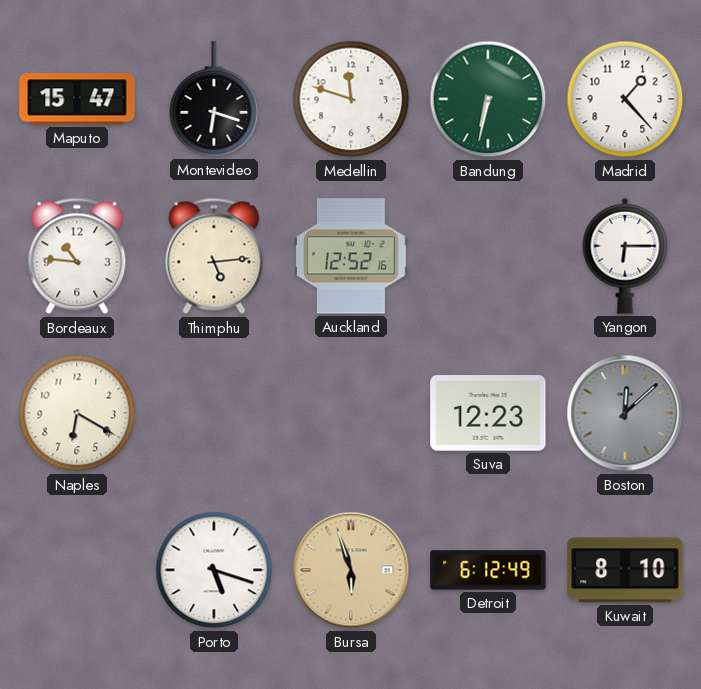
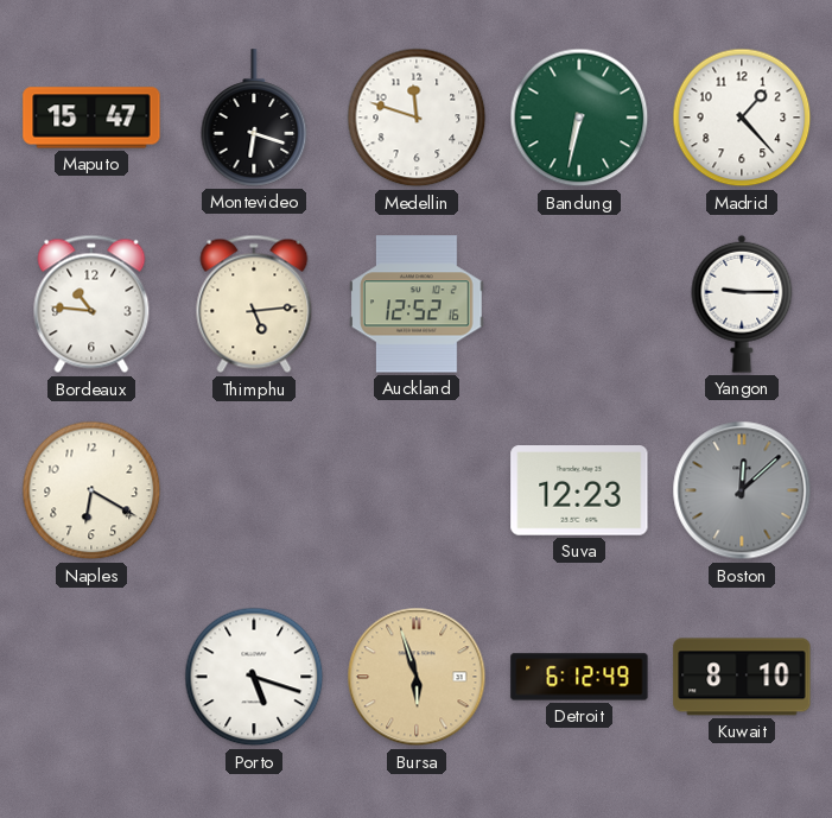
Yangon: 6:15 -> 9:15 (742, 304)
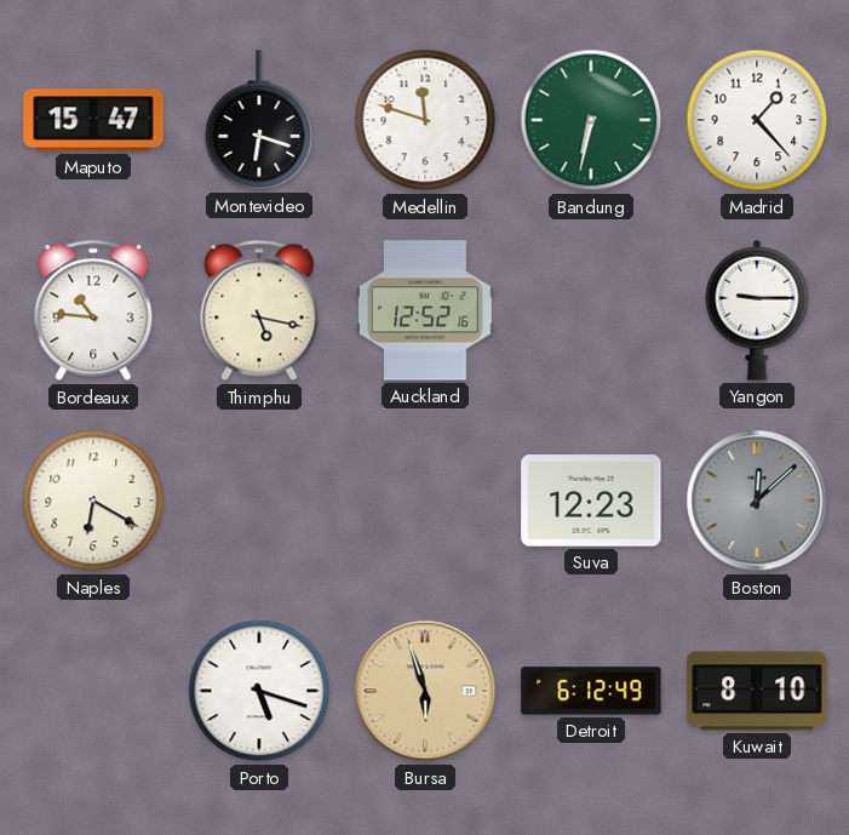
Thimphu: 5:14 -> 5:17 (259, 310)
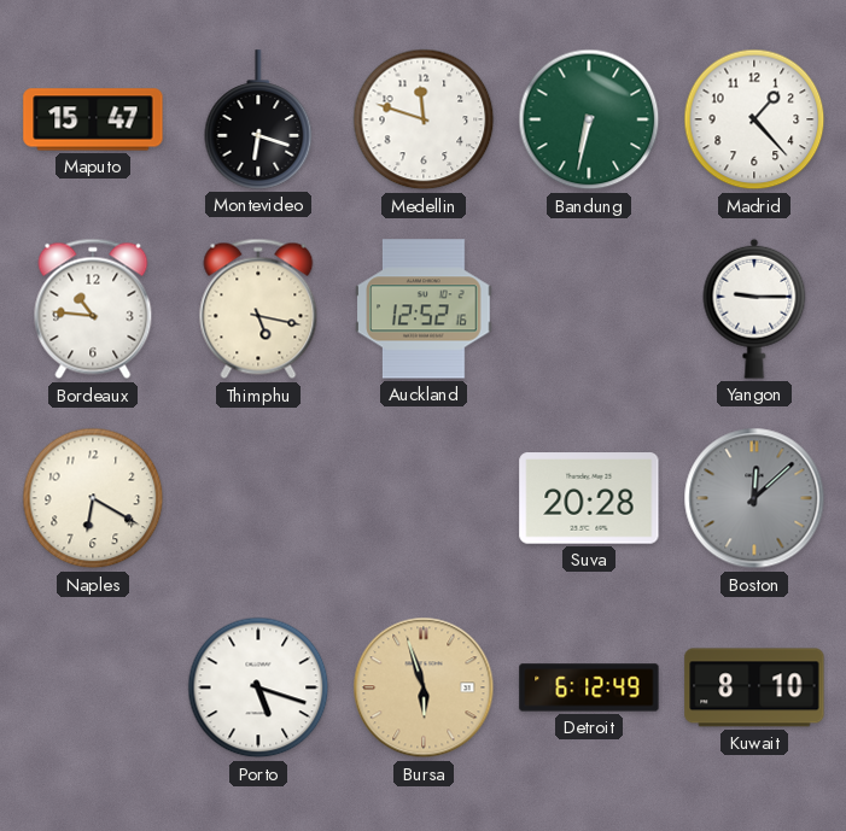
Suva: 12:23 -> 20:28 (589, 498)
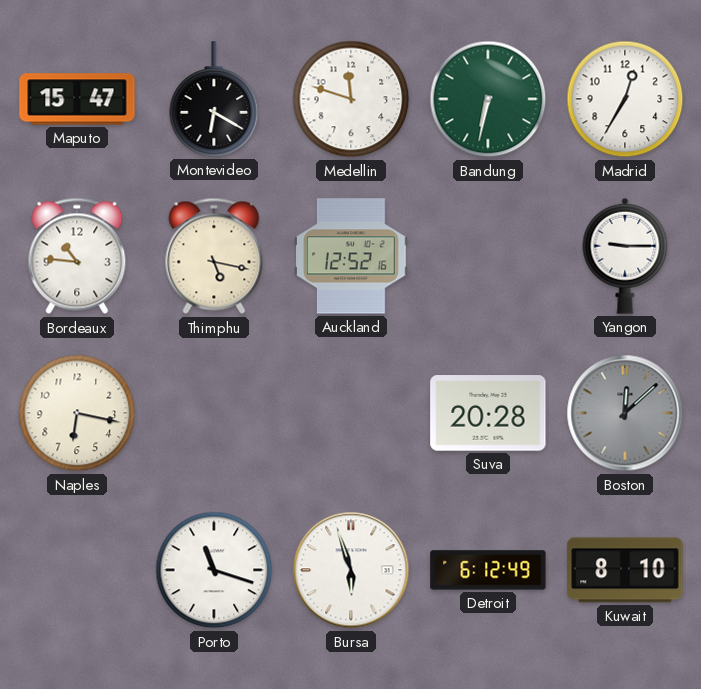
Montevideo: 6:18 -> 6:20 (214, 99)
Madrid: 1:23 -> 12:35 (625, 99)
Naples: 6:20 -> 6:17 (77, 413)
Porto: 5:18 -> 11:18 (214, 570)
Bursa dial: champagne -> white (351, 570)
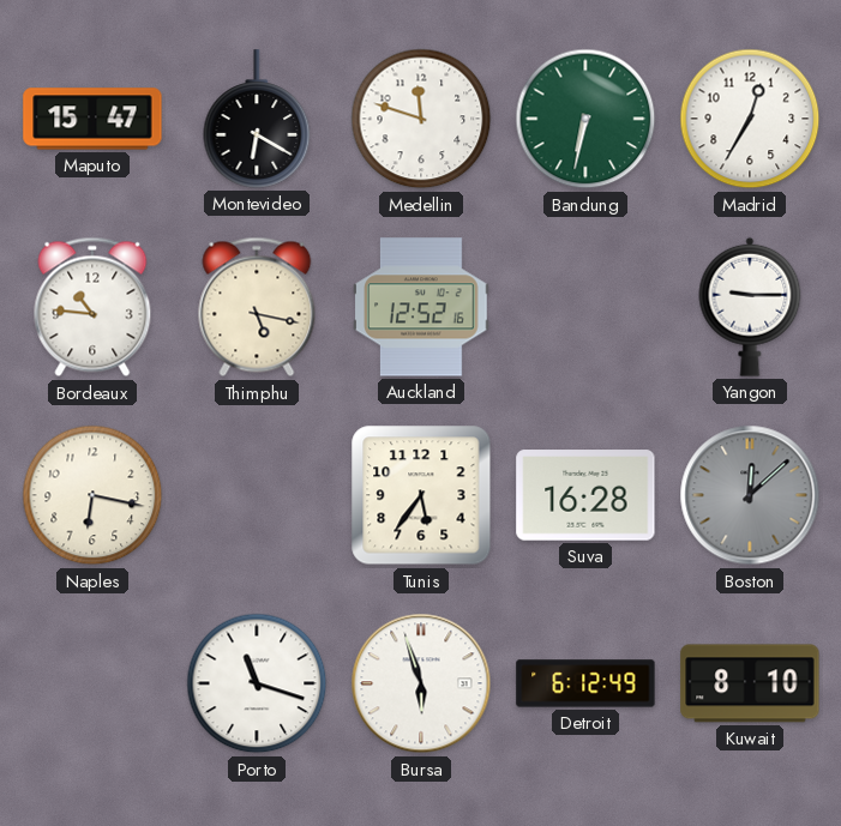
Tunis: none -> 5:36 (421, 495)
Suva: 20:28 -> 16:28 (585, 495)
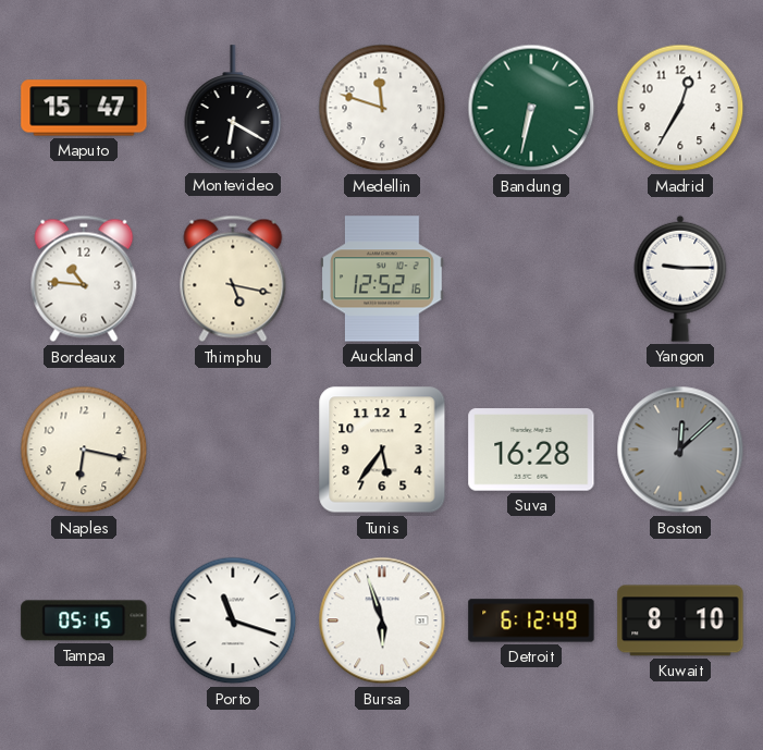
Tampa: none -> 05:15 (84, 620)
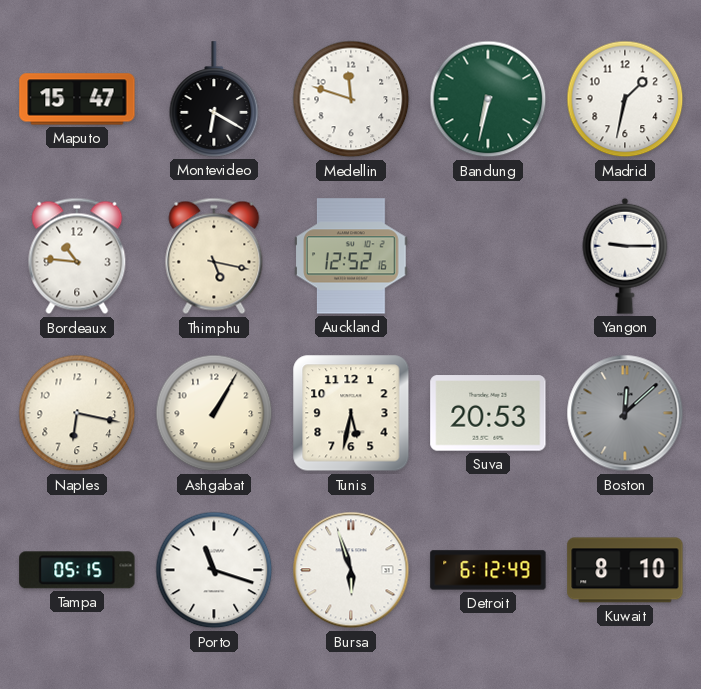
Madrid: 12:35 -> 1:32 (625, 99)
Ashgabat: none -> 1:05 (214, 413)
Tunis: 5:36 -> 5:32 (351, 413)
Suva: 16:28 -> 20:53 (488, 413)
